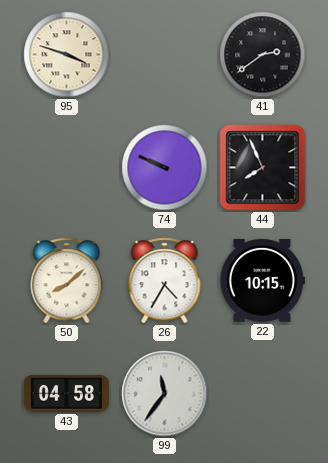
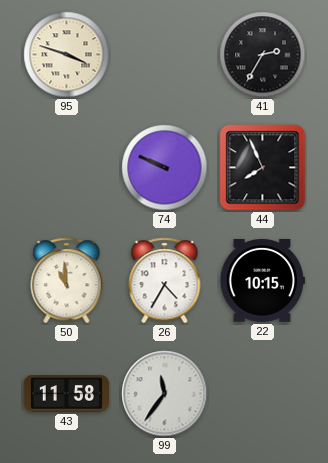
41: 2:39 -> 2:35 (263, 55)
50: 8:08 -> 10:59 (67, 281)
43: 04:58 -> 11:58 (66, 394)
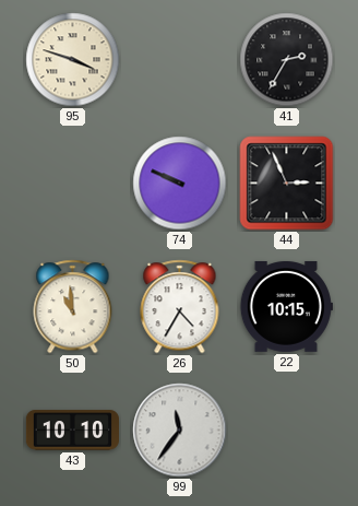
44: 7:56 -> 2:56 (287, 184)
43: 11:58 -> 10:10 (72, 431)
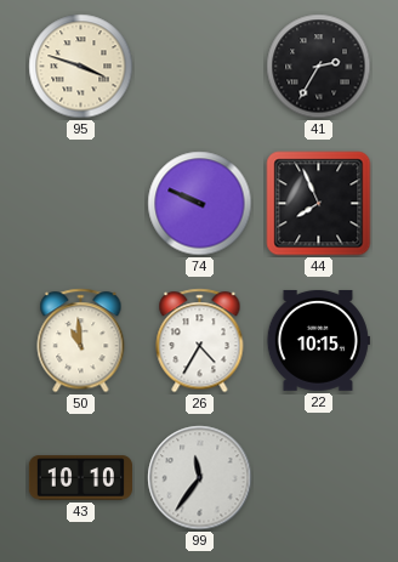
44: 2:56 -> 7:56 (319, 204)
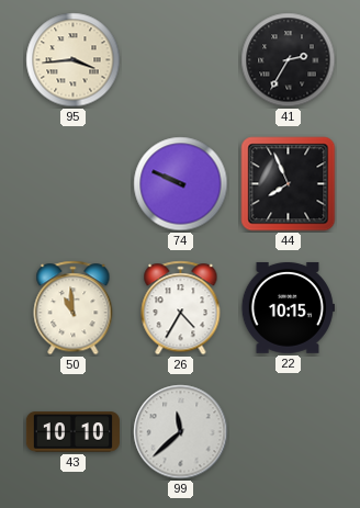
95: 3:48 -> 3:44 (74, 60)
99: 11:36 -> 11:38 (181, 432)
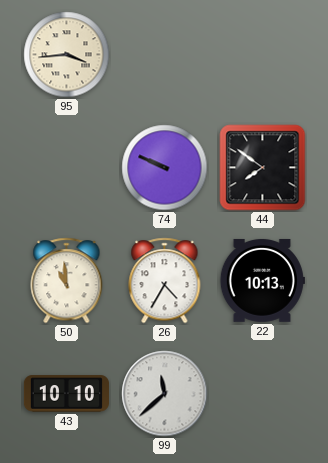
41: 2:35 -> none (289, 60)
44: 7:56 -> 7:51 (263, 168)
22: 10:15 -> 10:13 (262, 280)
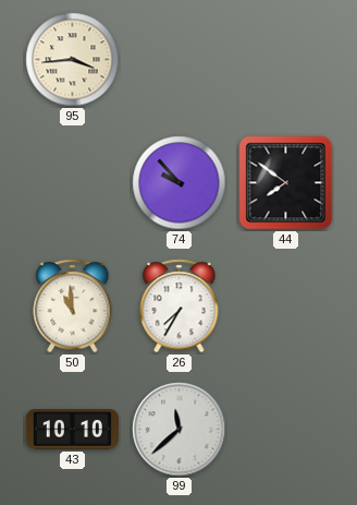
74: 9:49 -> 9:53 (180, 183)
26: 4:35 -> 7:35 (180, 306)
22: 10:13 -> none (262, 280)
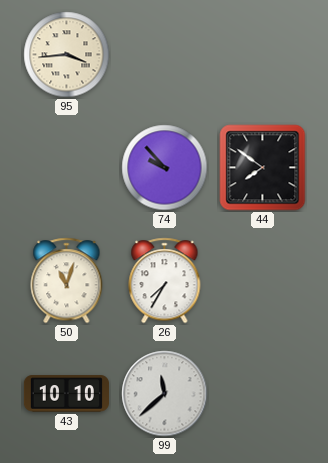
50: 10:59 -> 11:03 (67, 281)
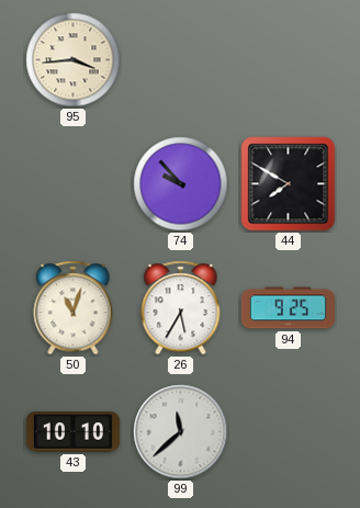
44: 7:51 -> 7:50 (289, 184)
26: 7:35 -> 5:35 (181, 308)
94: none -> 9:25 (288, 308)
